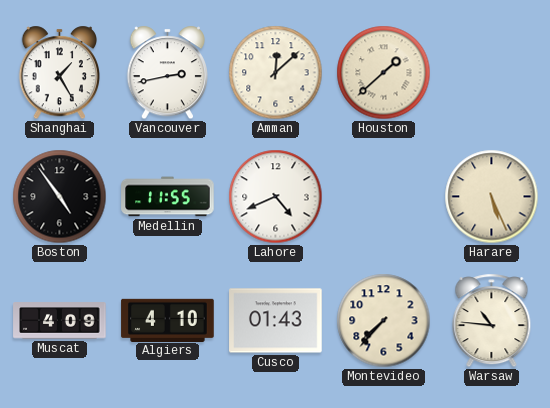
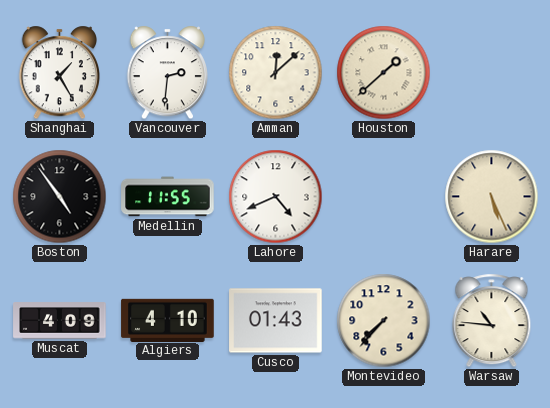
Vancouver: 2:43 -> 2:31 (167, 73)
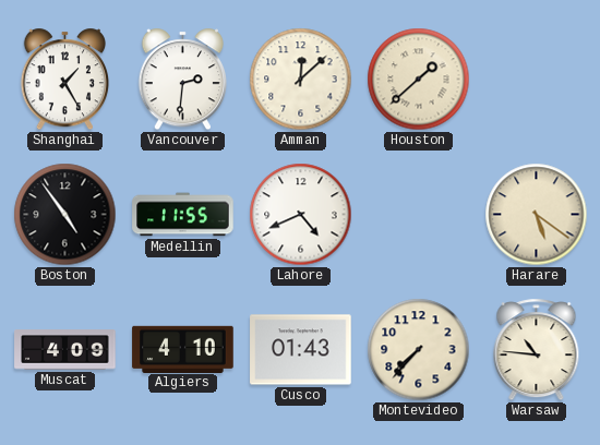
Harare: 5:26 -> 5:21 (537, 215)
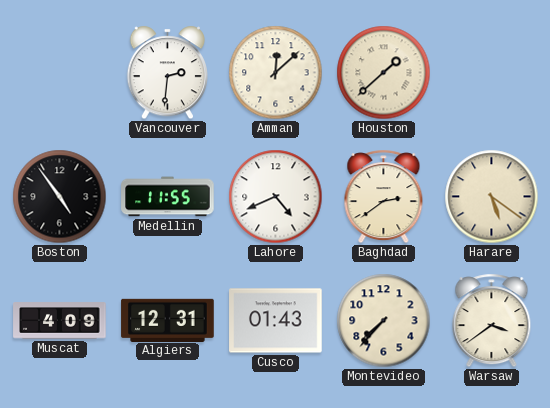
Shanghai: 1:25 -> none (64, 80)
Baghdad: none -> 2:39 (384, 197)
Algiers: 4:10 -> 12:31 (168, 320)
Warsaw: 10:46 -> 3:39 (492, 321)
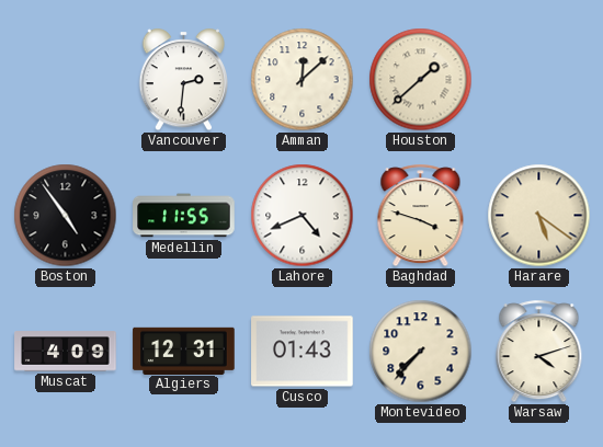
Baghdad: 2:39 -> 3:48 (421, 216)
Warsaw: 3:39 -> 4:12 (539, 352)
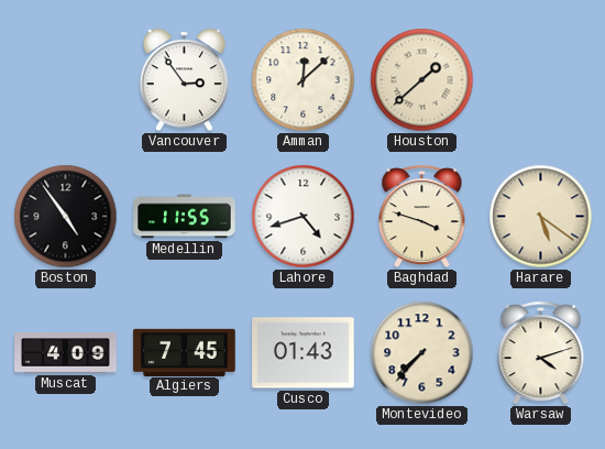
Vancouver: 2:31 -> 2:54 (184, 80)
Lahore: 4:41 -> 4:42 (304, 217)
Algiers: 12:31 -> 7:45 (185, 352)
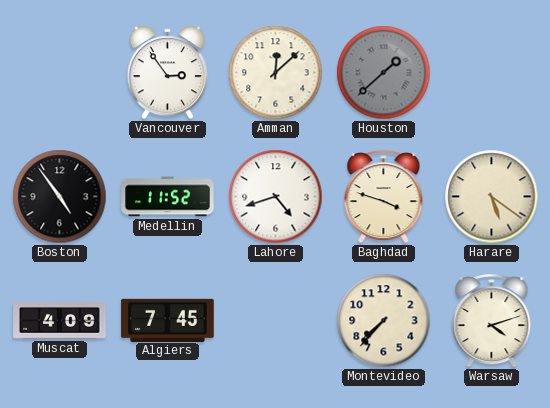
Houston dial: cream -> grey (384, 73)
Medellin: 11:55 -> 11:52 (168, 197)
Cusco: 01:43 -> none (304, 353)
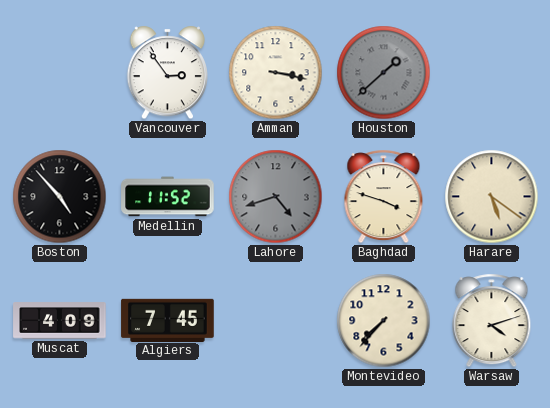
Amman: 12:08 -> 3:17 (276, 73)
Boston: 4:54 -> 4:53 (60, 197)
Lahore dial: white -> grey (276, 197)
